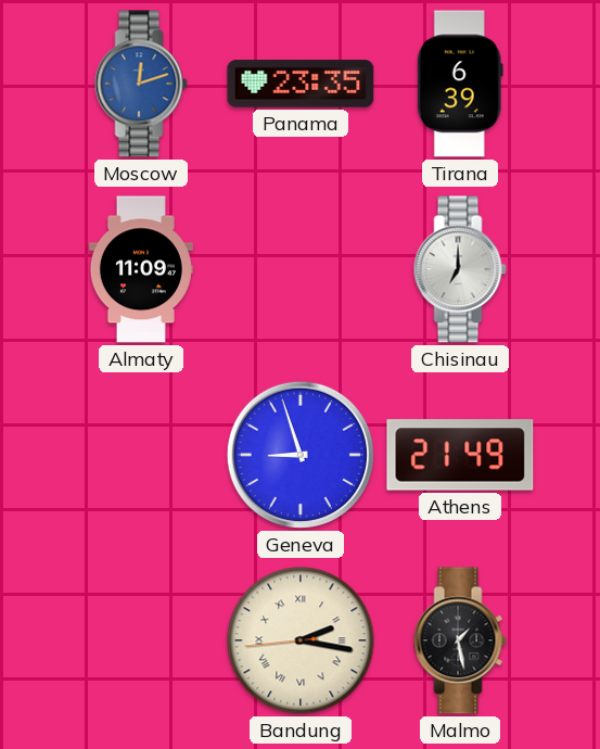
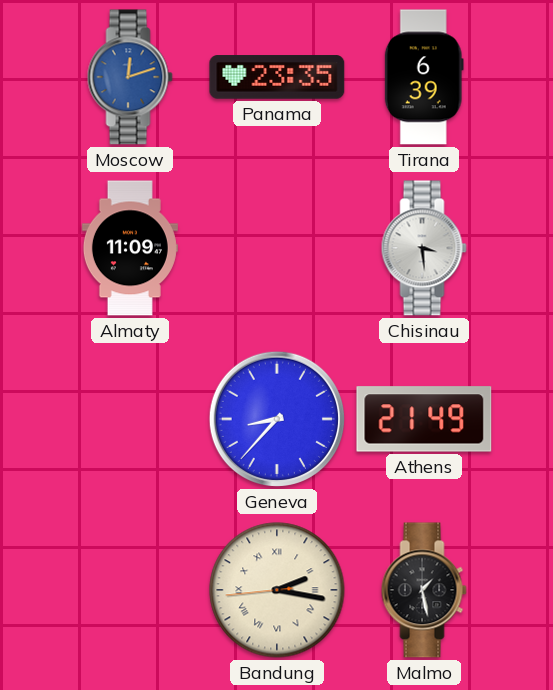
Chisinau: 7:00 -> 3:29 (424, 248)
Geneva: 8:57 -> 8:37 (277, 419)
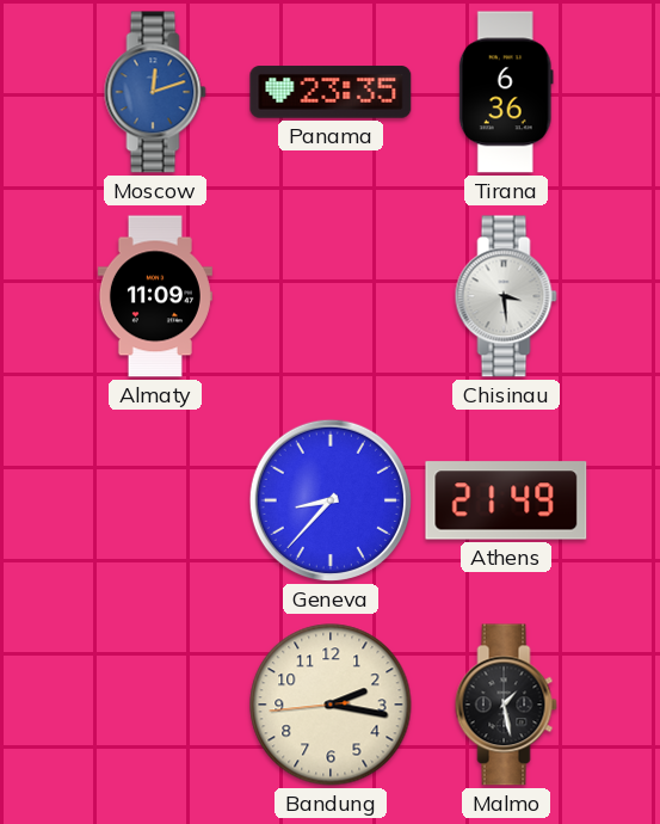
Tirana: 6:39 -> 6:36 (506, 92)
Bandung numerals: Roman -> Arabic (331, 705)
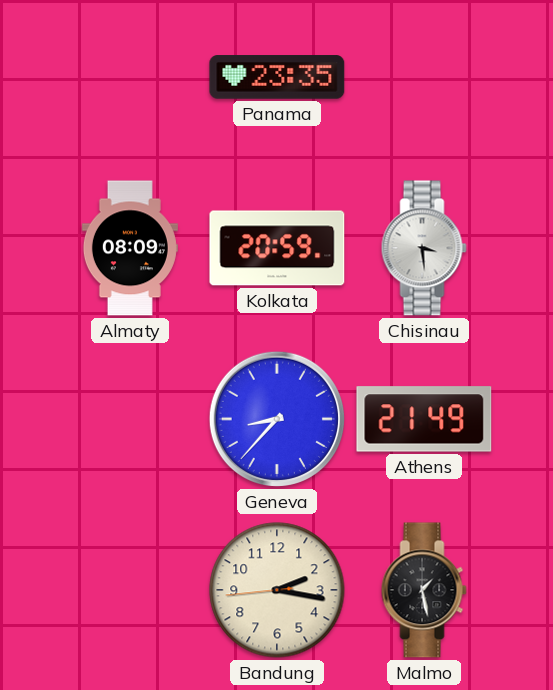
Moscow: 12:12 -> none (155, 92)
Tirana: 6:36 -> none (506, 92)
Almaty: 11:09 -> 08:09 (130, 248)
Kolkata: none -> 20:59 (277, 248)
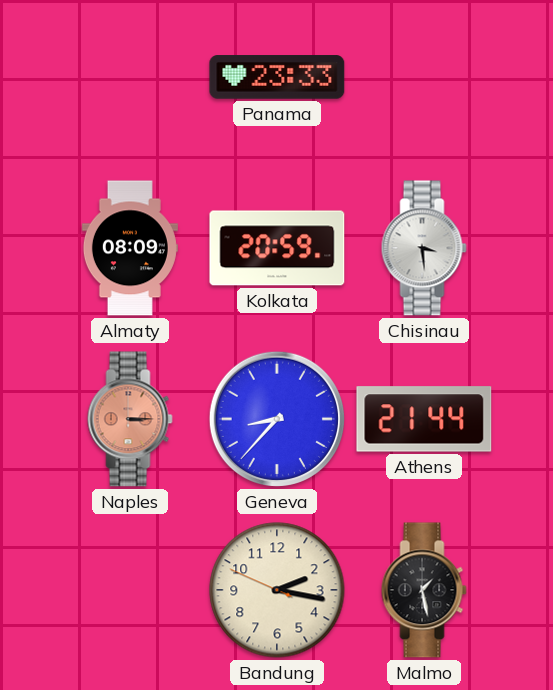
Panama: 23:35 -> 23:33 (277, 77)
Naples: none -> 3:15 (130, 419)
Athens: 21:49 -> 21:44 (424, 419)
Bandung: 2:16:44 -> 2:16:49 (277, 590)
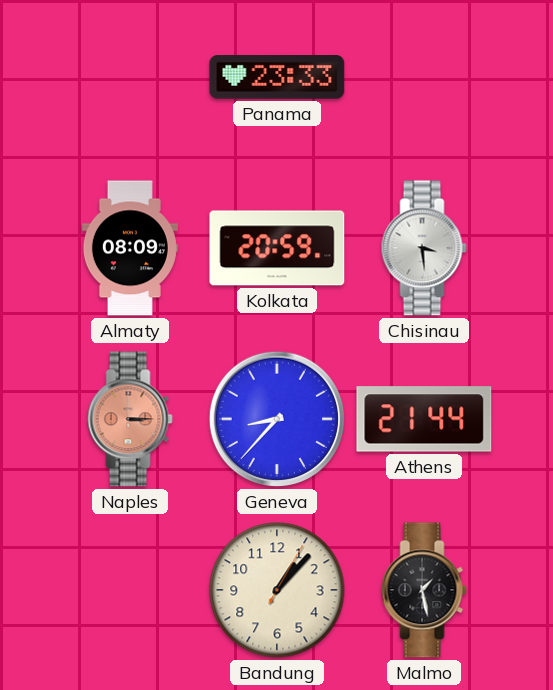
Bandung: 2:16 -> 1:07 (277, 590)
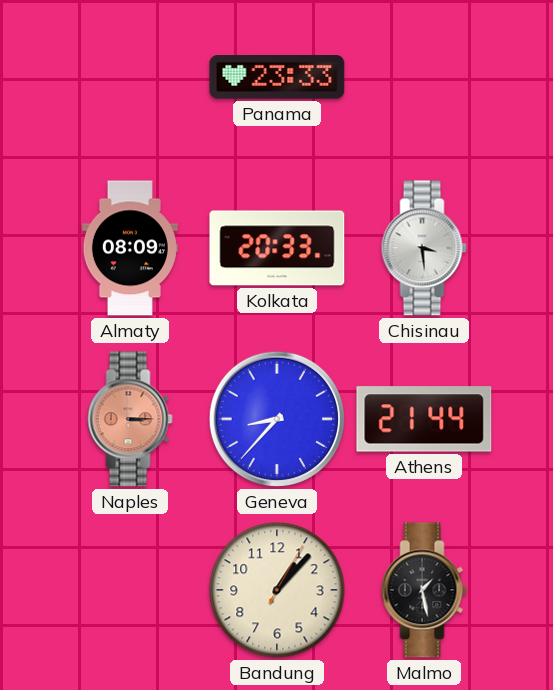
Kolkata: 20:59 -> 20:33 (277, 248)
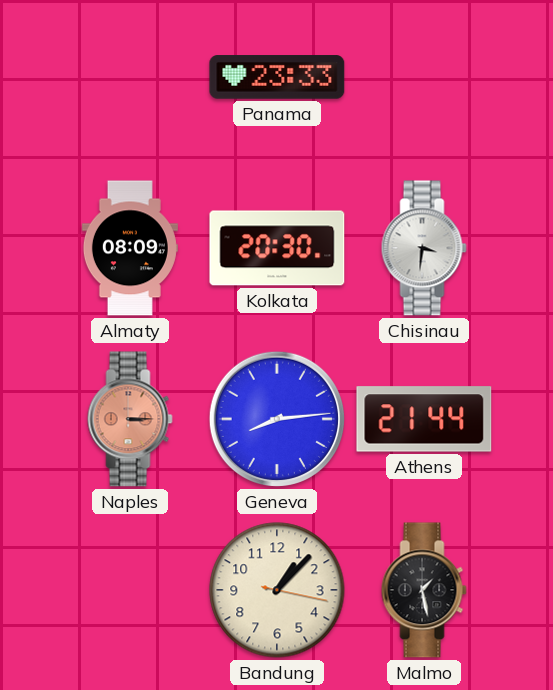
Kolkata: 20:33 -> 20:30 (277, 248)
Chisinau: 3:29 -> 3:31 (424, 248)
Geneva: 8:37 -> 8:14 (277, 419)
Bandung: 1:07:05 -> 1:07:17 (277, 590)
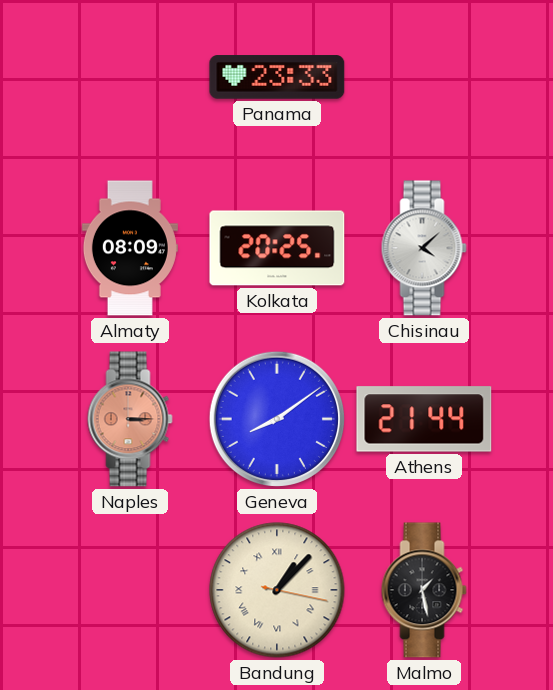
Kolkata: 20:30 -> 20:25 (277, 248)
Chisinau: 3:31 -> 4:08 (424, 248)
Geneva: 8:14 -> 8:09 (277, 419)
Bandung numerals: Arabic -> Roman (277, 590)
